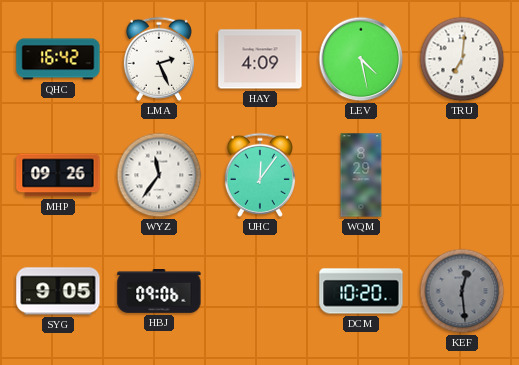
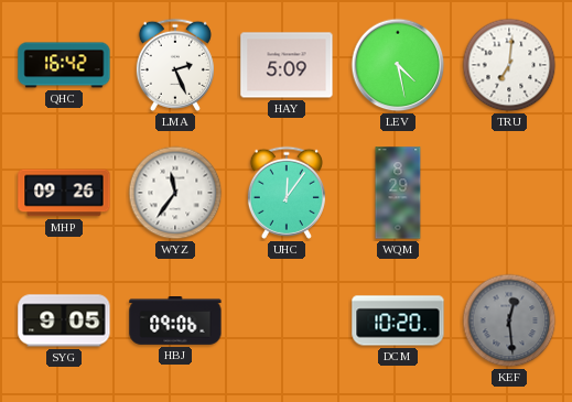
HAY: 4:09 -> 5:09 (287, 65)
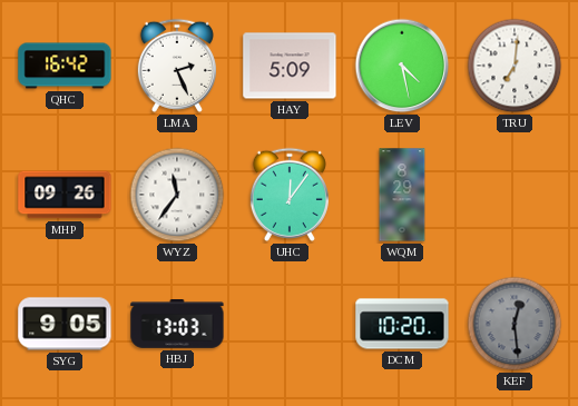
HBJ: 09:06 -> 13:03 (177, 325)
